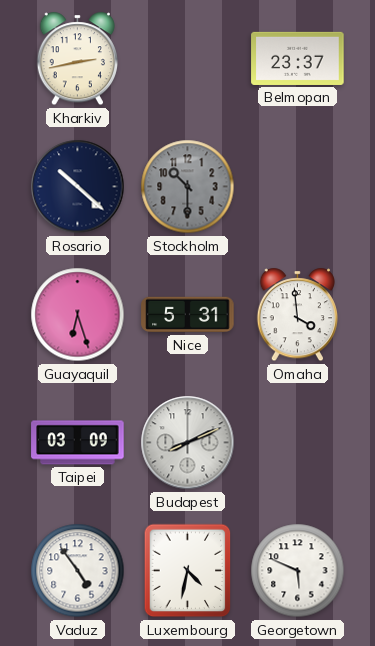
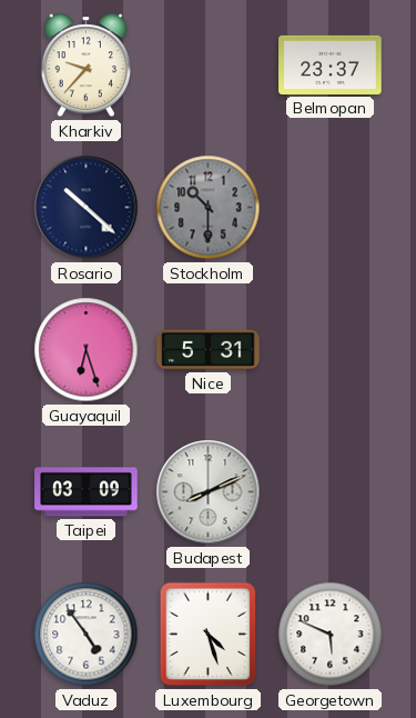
Kharkiv: 2:43 -> 9:37 (85, 66)
Omaha: 3:59 -> none (297, 315)
Luxembourg: 4:32 -> 4:27 (209, 635)
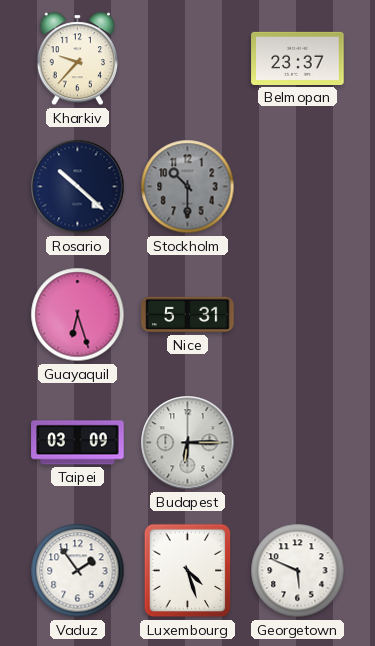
Budapest: 8:11 -> 6:15 (188, 443)
Vaduz: 4:54 -> 1:54 (78, 571)
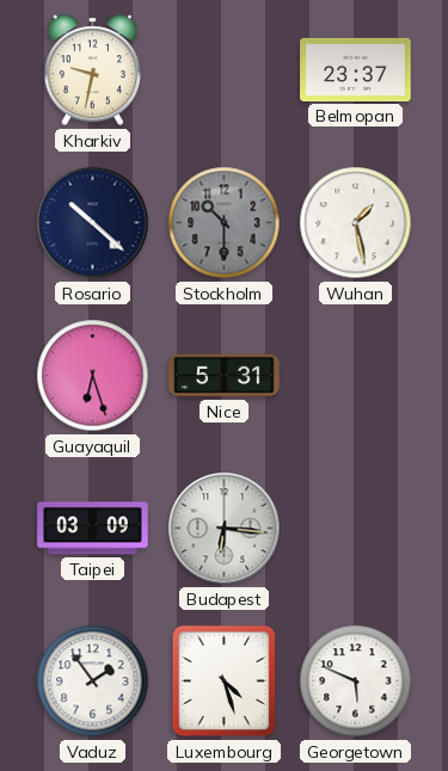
Kharkiv: 9:37 -> 9:32 (92, 70)
Wuhan: none -> 1:28 (356, 223)
Budapest: 6:15 -> 6:16 (225, 529)
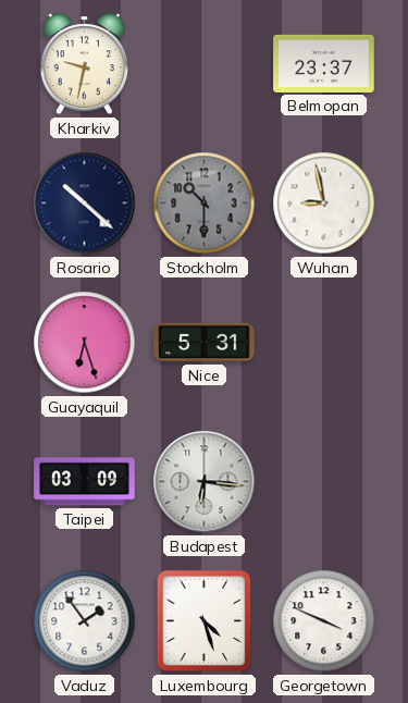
Wuhan: 1:28 -> 8:58 (324, 203)
Georgetown: 5:49 -> 3:49 (324, 621)
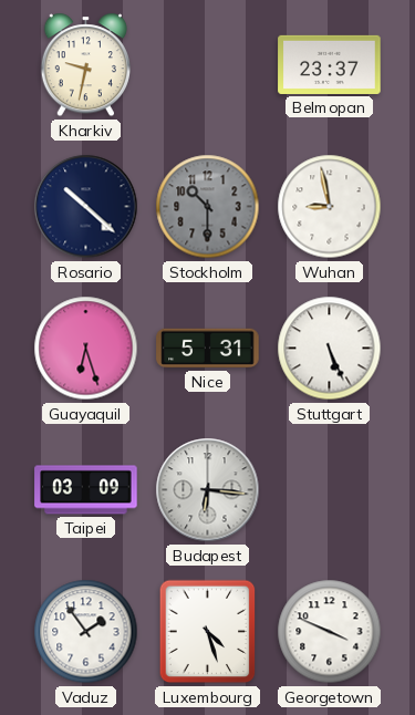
Stuttgart: none -> 5:26 (330, 349)
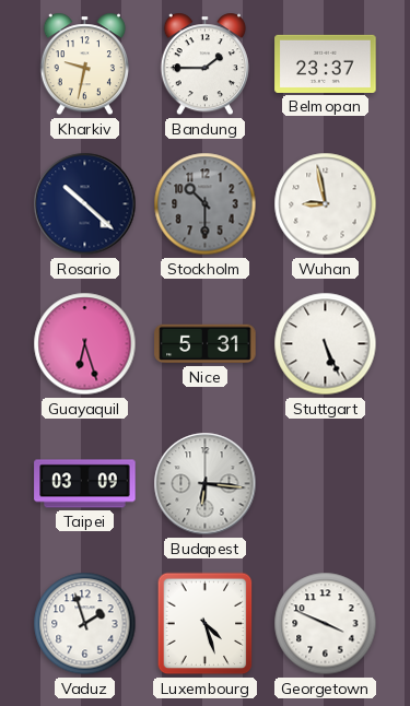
Bandung: none -> 1:45 (204, 64)
Vaduz: 1:54 -> 1:57 (85, 624)
